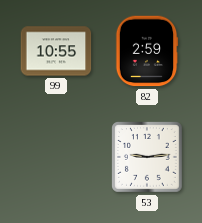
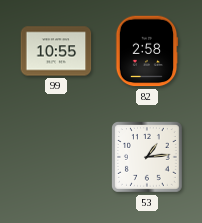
82: 2:59 -> 2:58 (147, 51)
53: 9:14 -> 1:14 (148, 158)
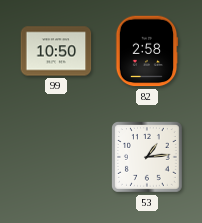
99: 10:55 -> 10:50 (56, 51)
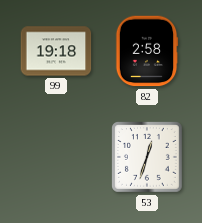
99: 10:50 -> 19:18 (56, 51)
53: 1:14 -> 12:33 (148, 158)
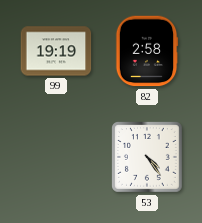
99: 19:18 -> 19:19 (56, 51)
53: 12:33 -> 4:24 (148, 158)
